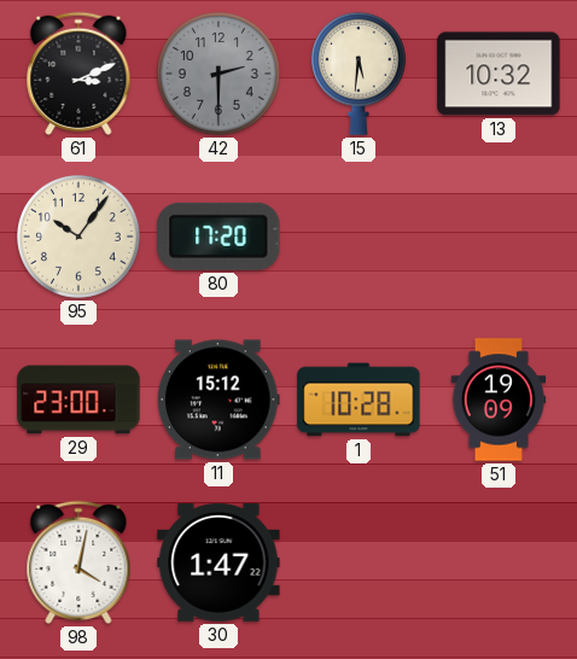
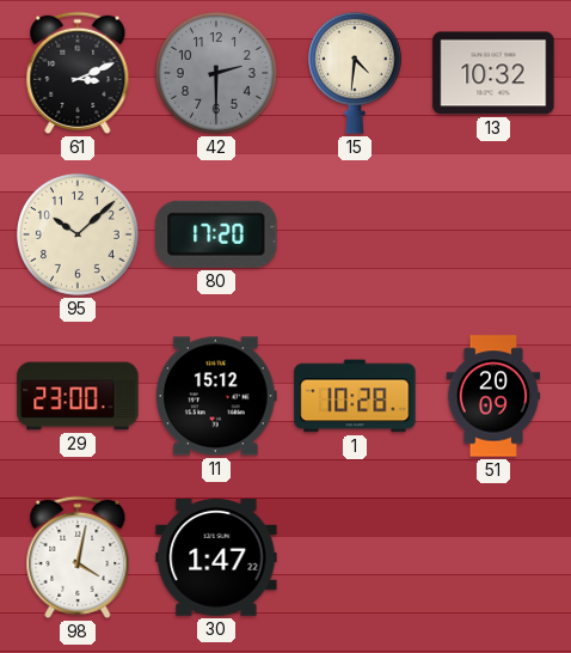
15: 5:31 -> 4:31 (355, 73)
95: 10:06 -> 10:08 (79, 236)
51: 19:09 -> 20:09 (493, 396)
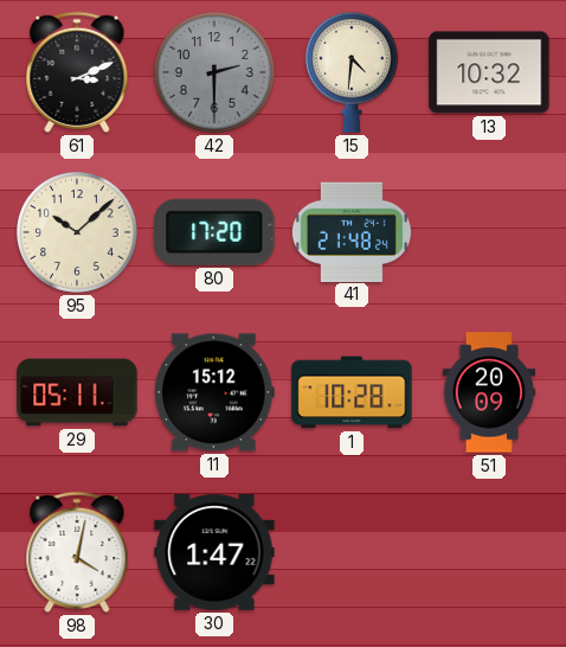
41: none -> 21:48 (352, 231)
29: 23:00 -> 05:11 (77, 392)
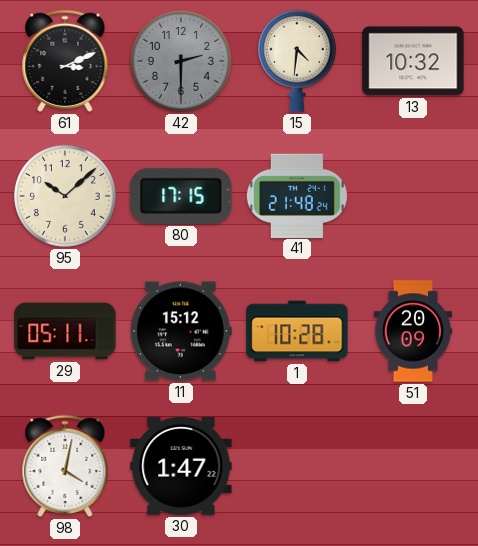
80: 17:20 -> 17:15 (181, 196)
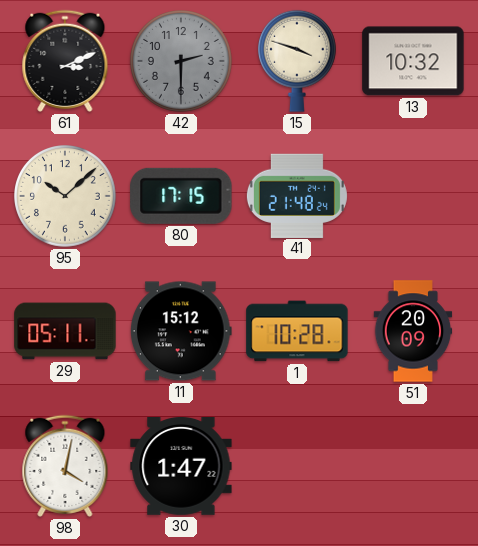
15: 4:31 -> 3:48 (297, 61)
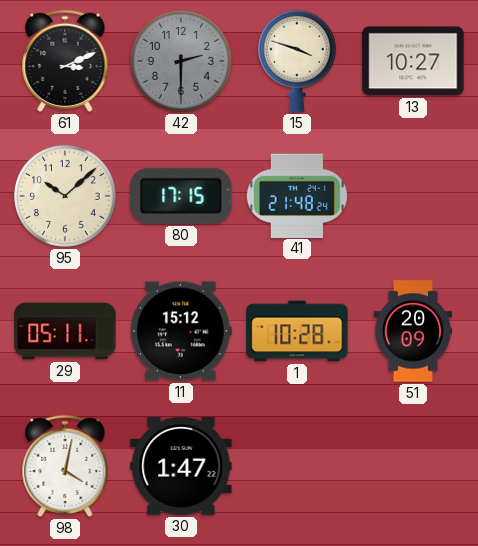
13: 10:32 -> 10:27 (413, 61)
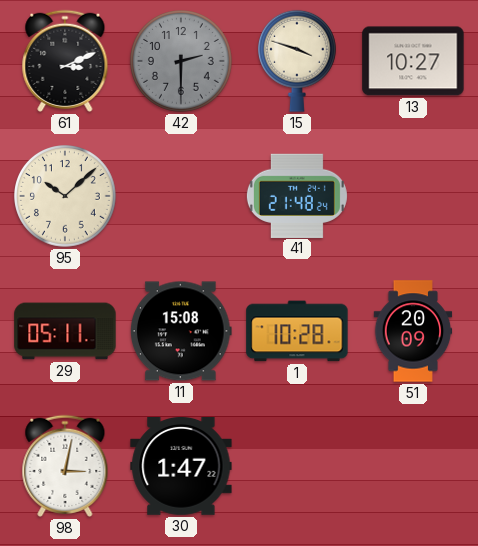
80: 17:15 -> none (181, 196)
11: 15:12 -> 15:08 (181, 331)
98: 4:02 -> 3:02 (65, 466)
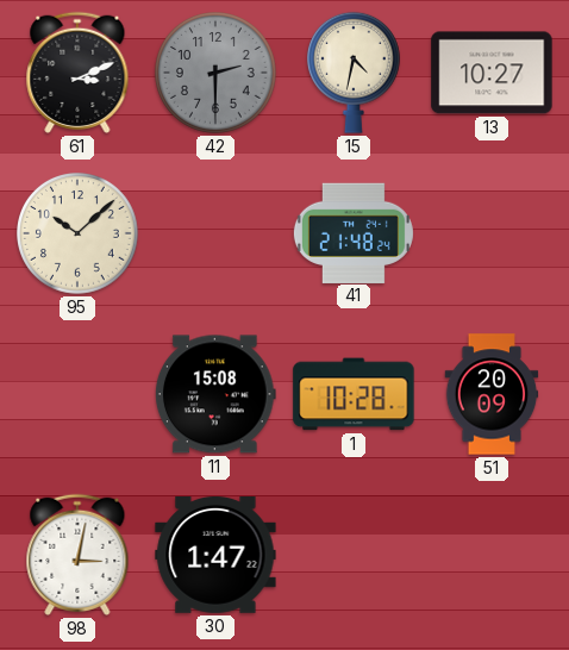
15: 3:48 -> 4:32 (354, 73)
29: 05:11 -> none (65, 331)
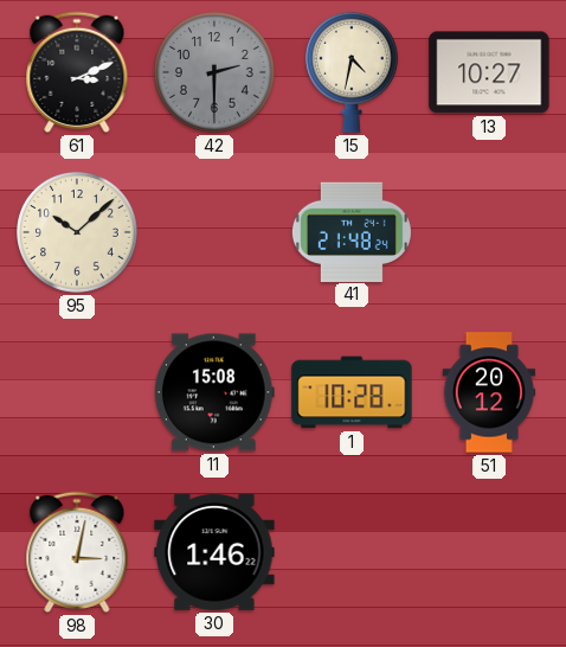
51: 20:09 -> 20:12 (489, 392)
30: 1:47 -> 1:46 (214, 552)
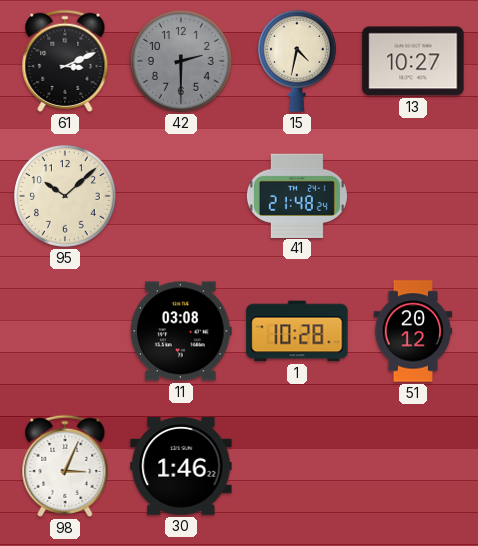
11: 15:08 -> 03:08 (181, 331)
98: 3:02 -> 3:04 (65, 466)
